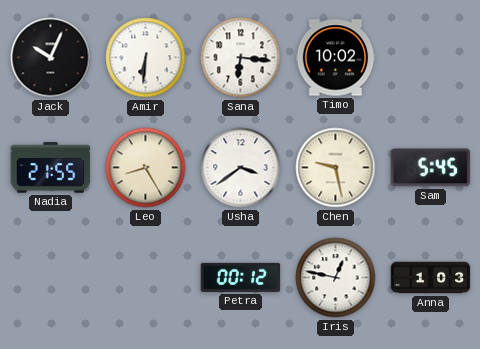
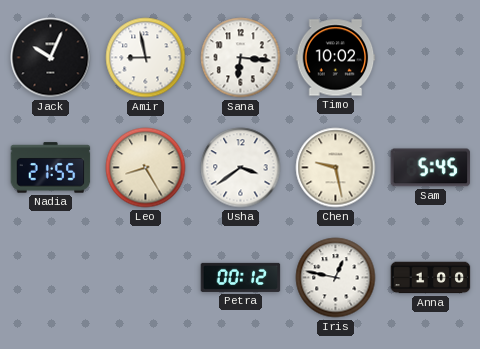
Amir: 6:31 -> 8:58 (146, 58)
Anna: 1:03 -> 1:00 (431, 278)
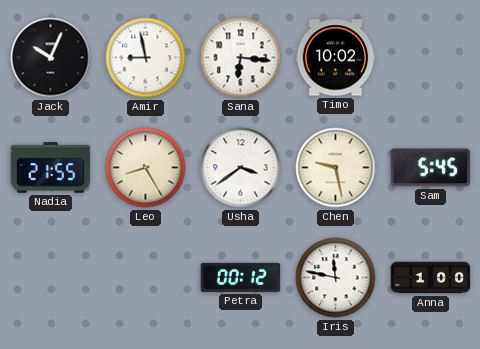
Iris: 12:47 -> 11:47 (336, 278)
